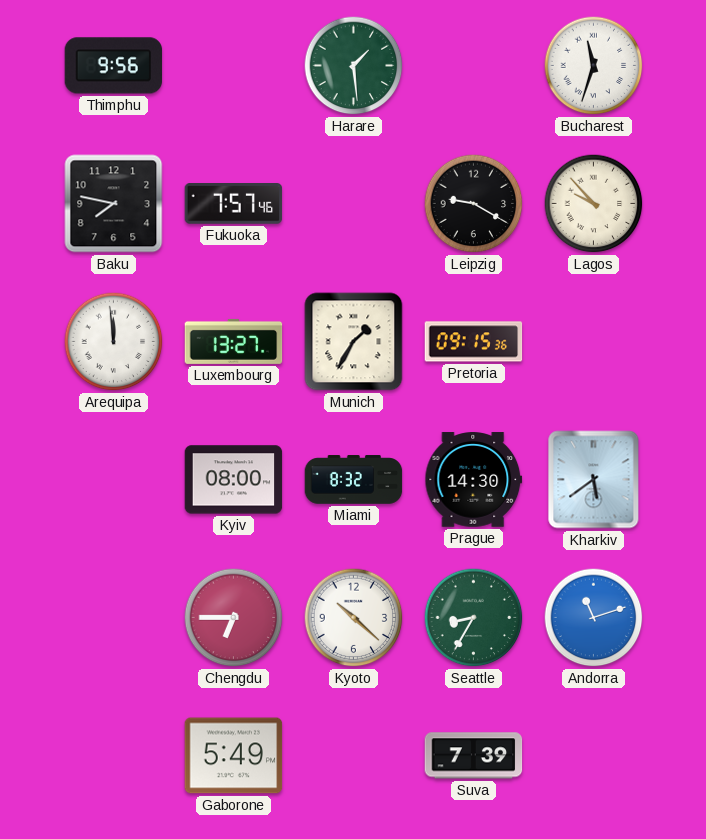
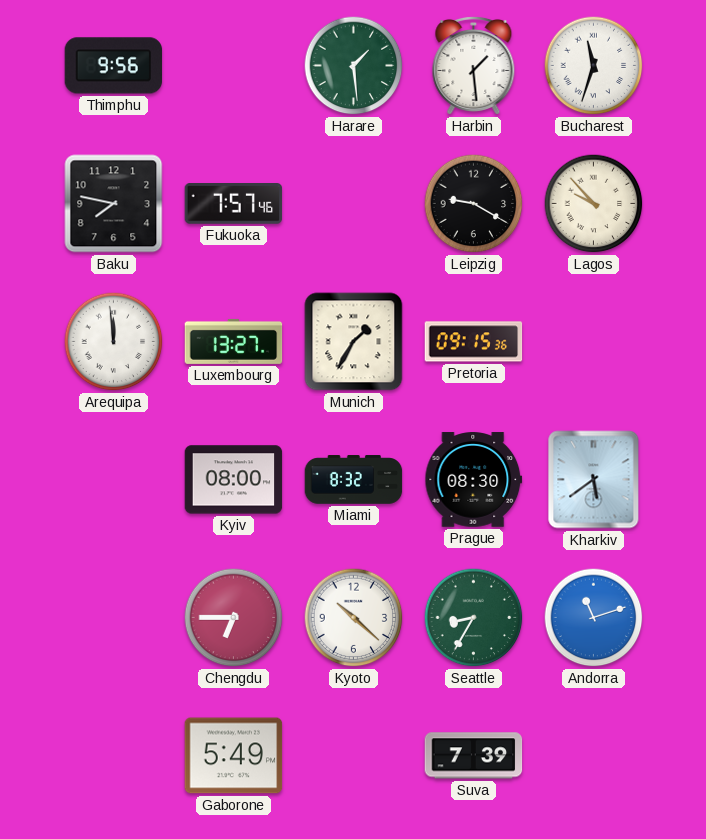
Harbin: none -> 1:29 (474, 65)
Prague: 14:30 -> 08:30 (474, 480)
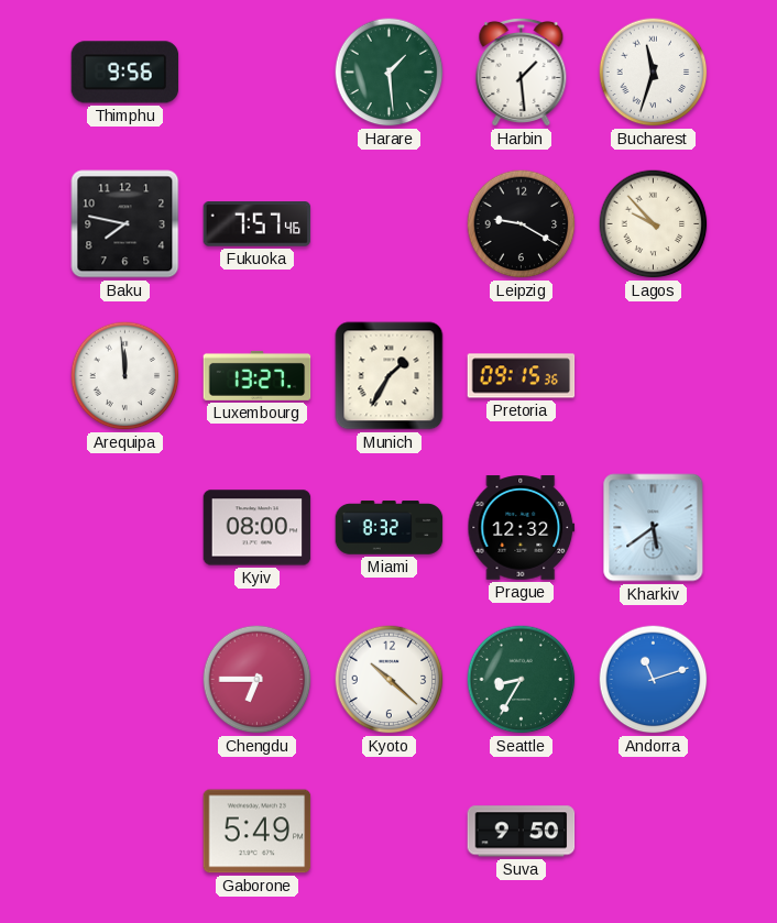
Prague: 08:30 -> 12:32 (522, 528)
Suva: 7:39 -> 9:50 (522, 832)
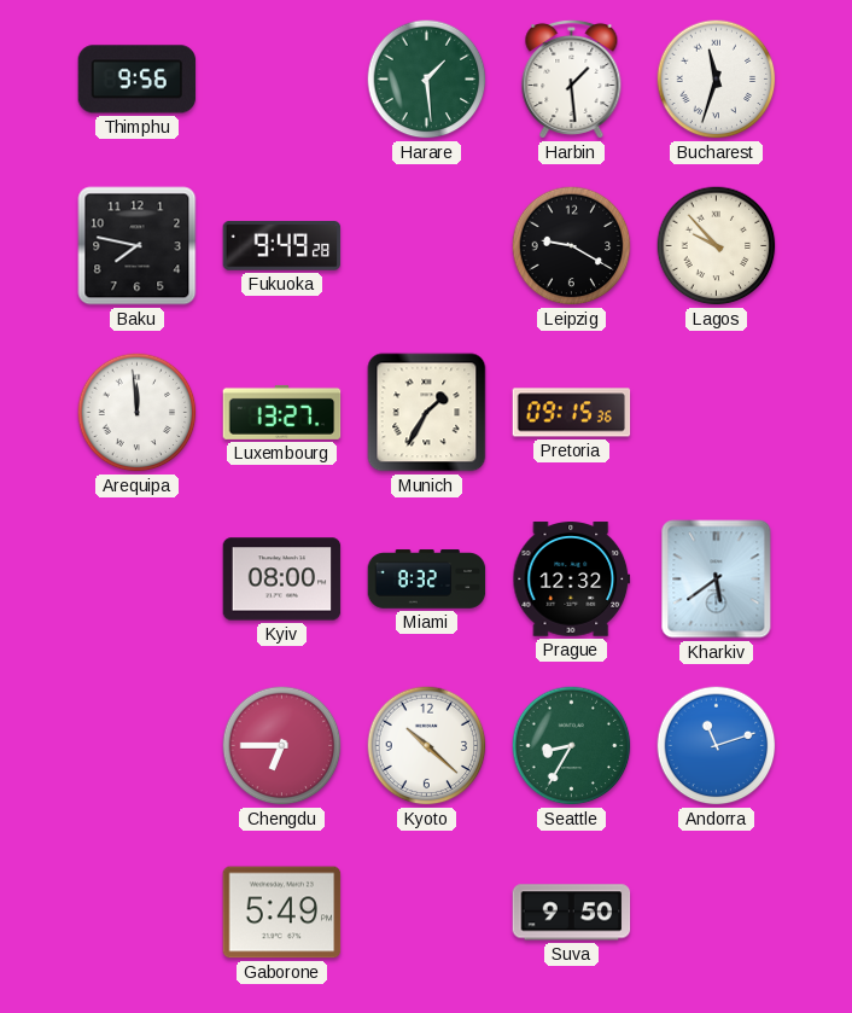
Fukuoka: 7:57 -> 9:49 (282, 246)
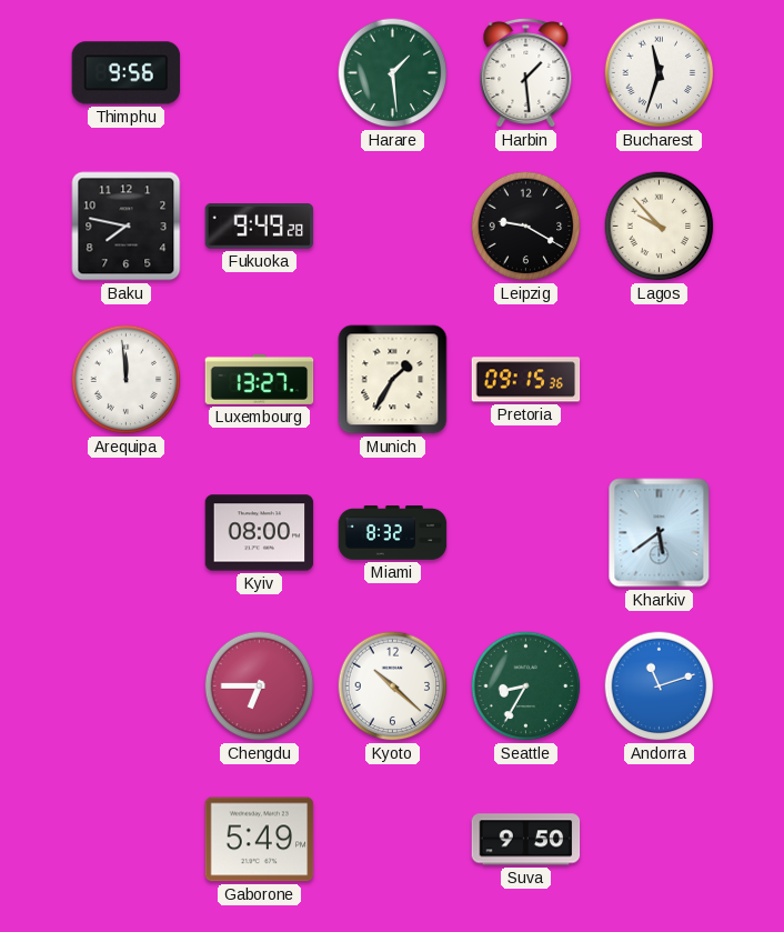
Prague: 12:32 -> none (572, 580)
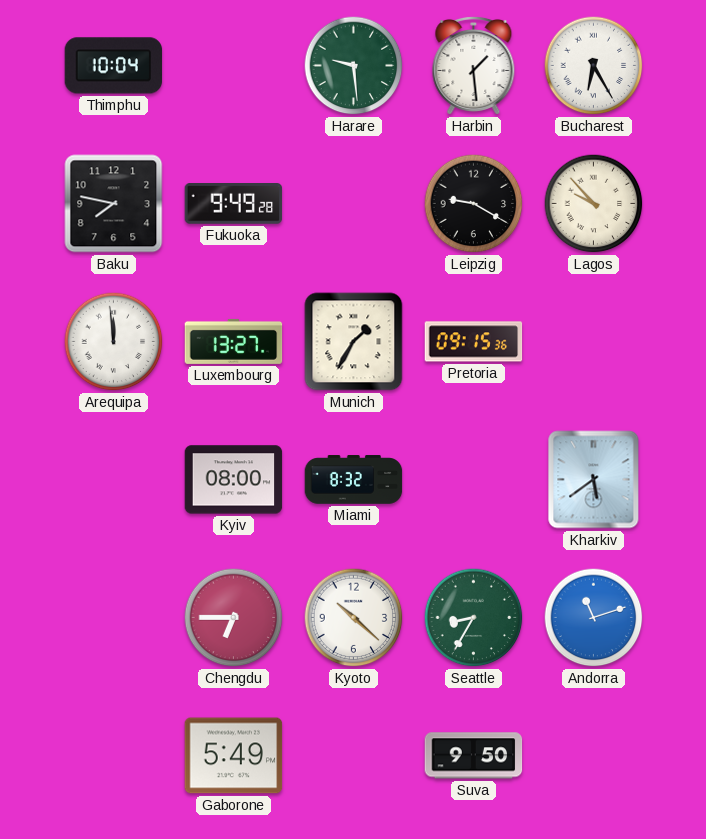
Thimphu: 9:56 -> 10:04 (114, 66)
Harare: 1:29 -> 9:29 (354, 66)
Bucharest: 11:33 -> 6:25 (594, 66)
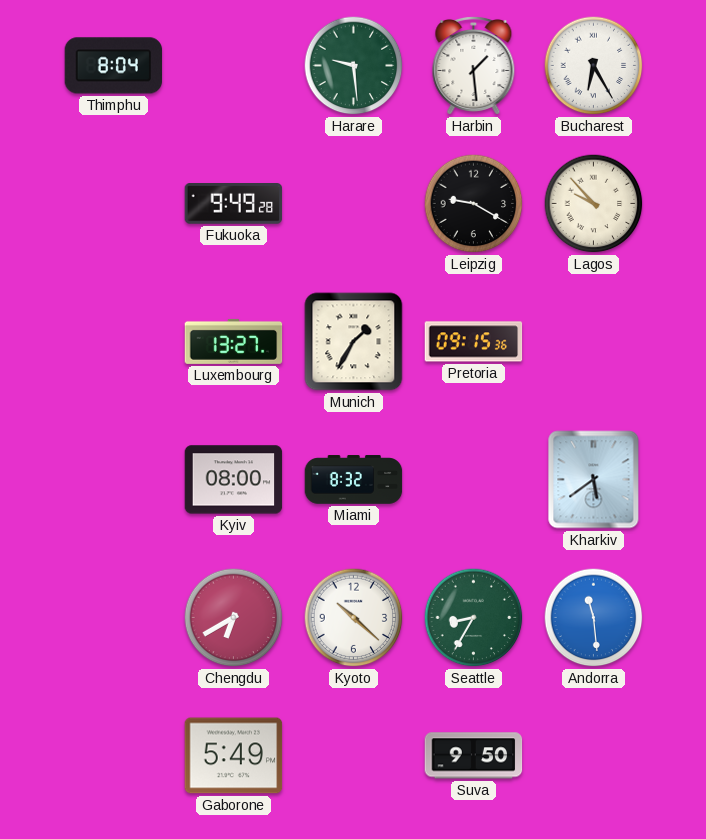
Thimphu: 10:04 -> 8:04 (114, 66)
Baku: 7:47 -> none (114, 204)
Arequipa: 11:59 -> none (114, 342)
Chengdu: 6:45 -> 6:40 (234, 618)
Andorra: 11:12 -> 11:29 (594, 618)
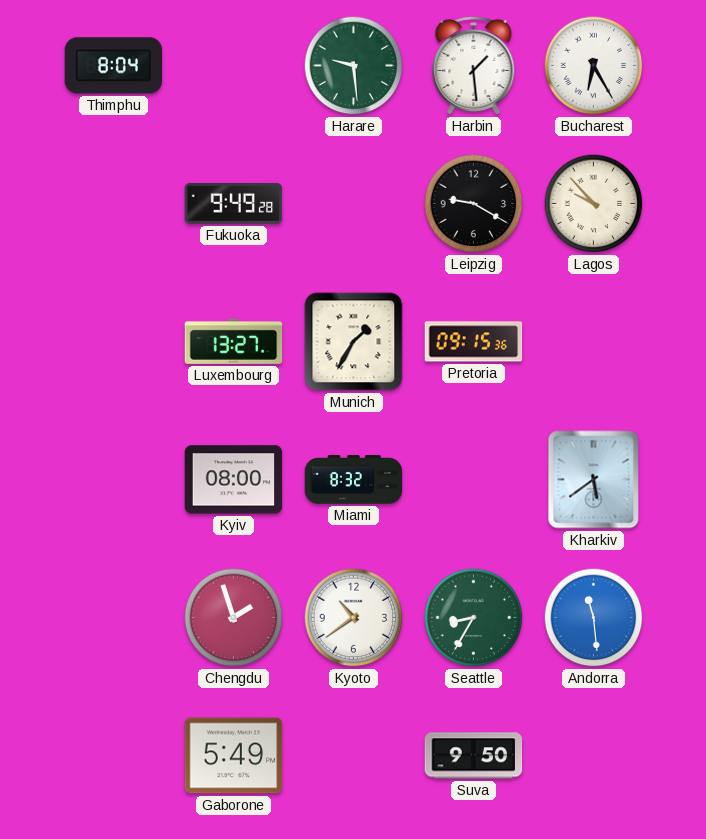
Chengdu: 6:40 -> 1:57 (234, 618)
Kyoto: 10:22 -> 10:39 (354, 618)
